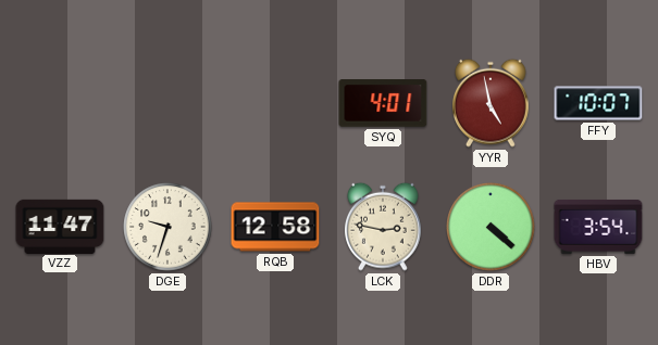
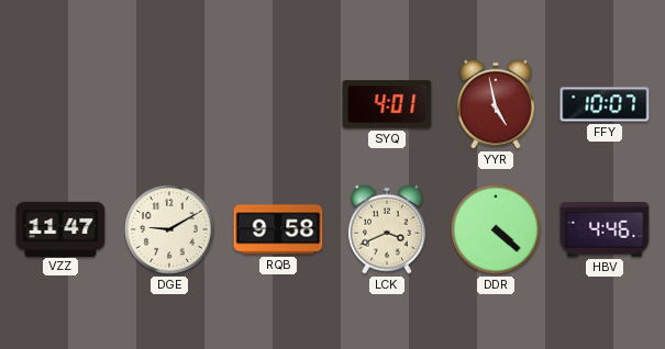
DGE: 9:33 -> 9:10 (169, 229)
RQB: 12:58 -> 9:58 (278, 229)
LCK: 2:47 -> 3:41 (388, 229)
HBV: 3:54 -> 4:46 (605, 229)
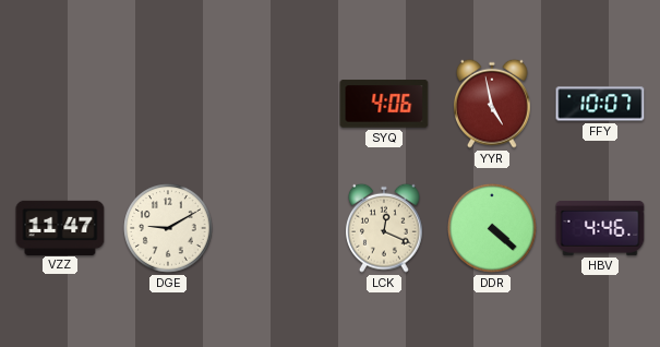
SYQ: 4:01 -> 4:06 (384, 104)
RQB: 9:58 -> none (278, 229)
LCK: 3:41 -> 12:19 (385, 228)
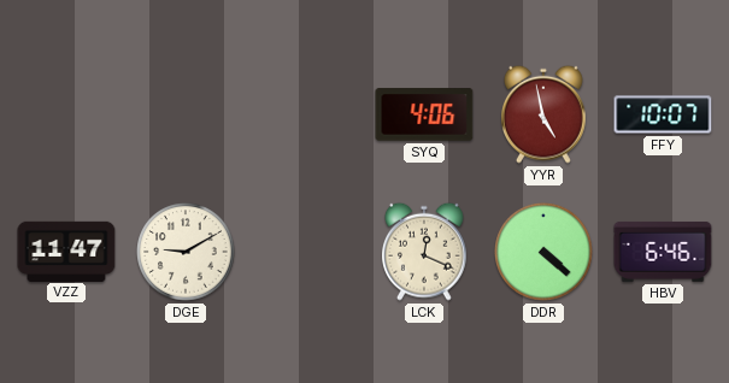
HBV: 4:46 -> 6:46 (663, 252)
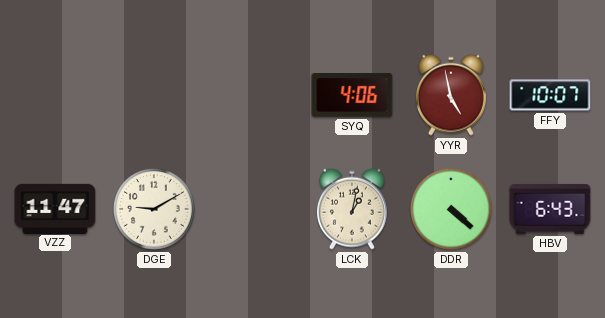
LCK: 12:19 -> 1:02 (353, 209)
HBV: 6:46 -> 6:43 (550, 209)
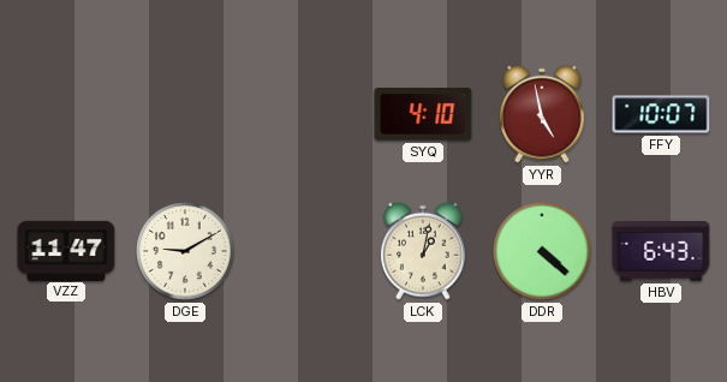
SYQ: 4:06 -> 4:10 (423, 114)
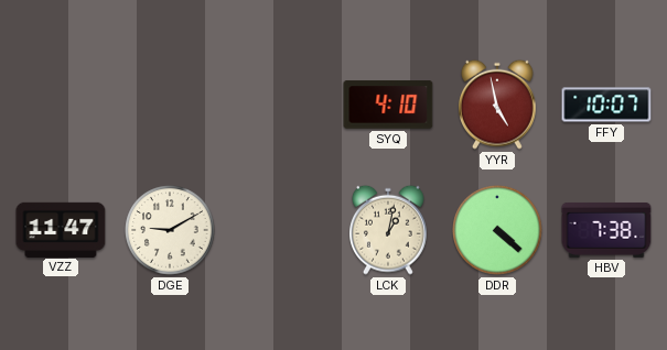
HBV: 6:43 -> 7:38 (606, 230)
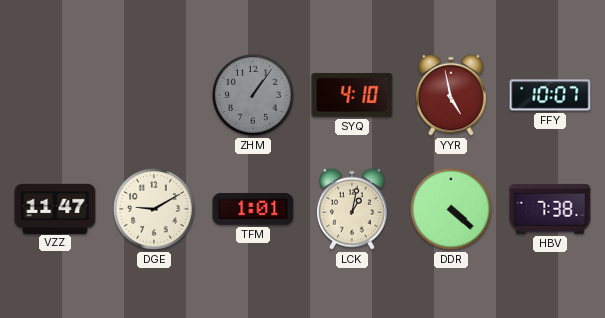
ZHM: none -> 1:06 (253, 95)
TFM: none -> 1:01 (253, 209)
